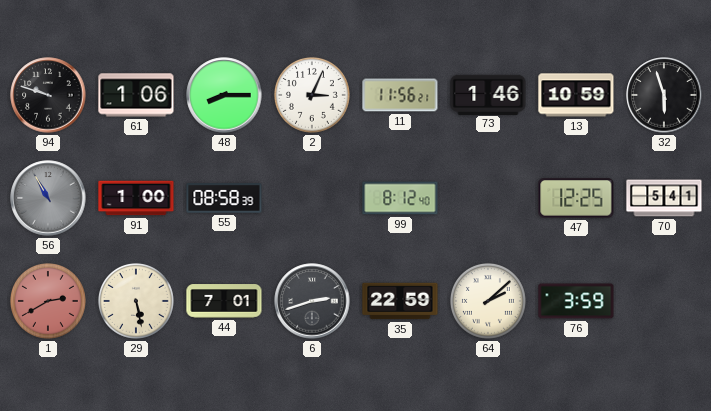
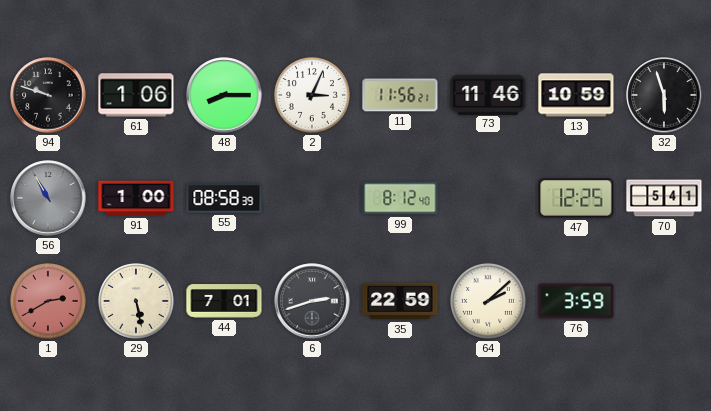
73: 1:46 -> 11:46 (488, 94)
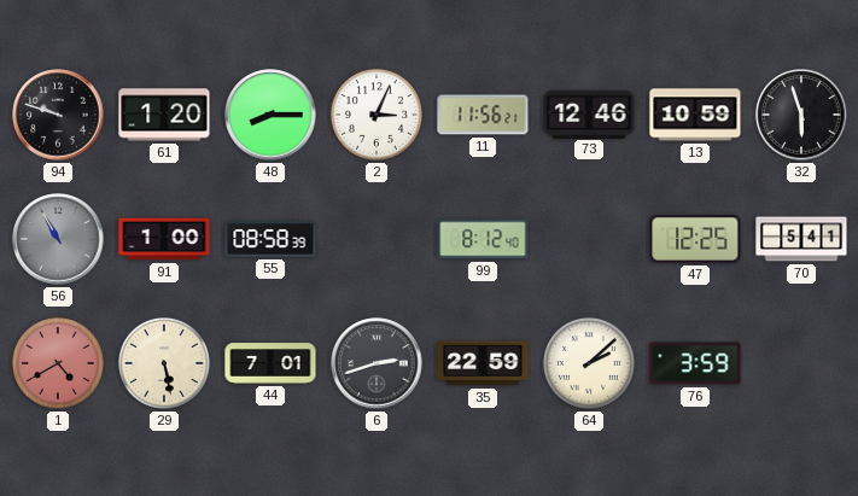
61: 1:06 -> 1:20 (164, 115)
73: 11:46 -> 12:46 (589, 113)
1: 2:40 -> 4:40 (58, 363)
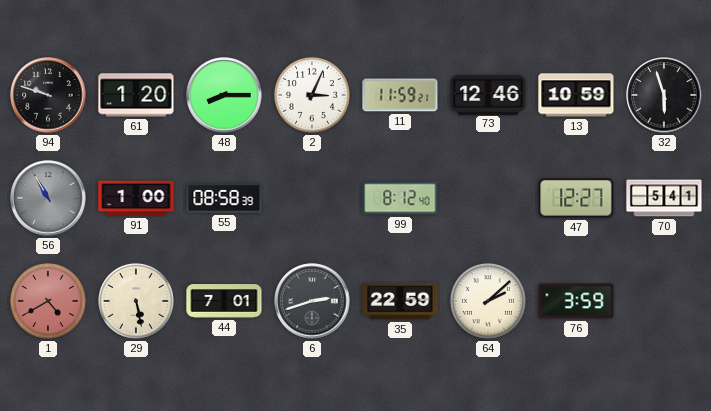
11: 11:56 -> 11:59 (400, 95)
47: 12:25 -> 12:27 (576, 198)
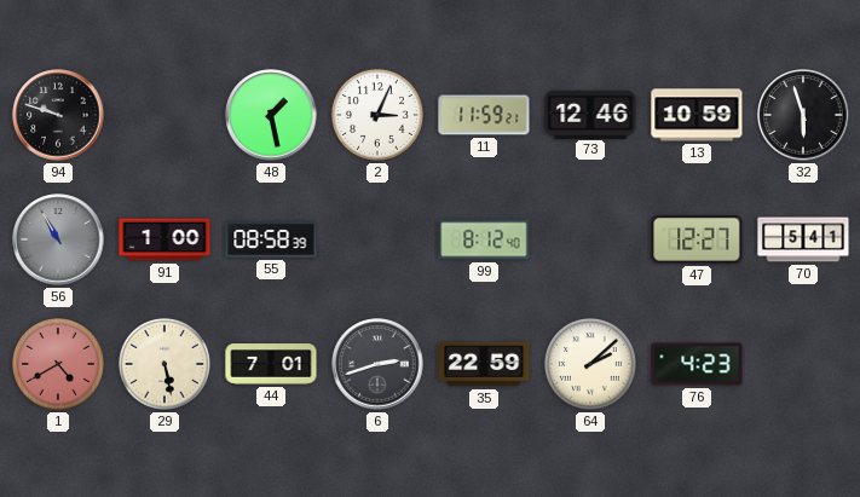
61: 1:20 -> none (136, 95)
48: 8:15 -> 1:28 (271, 115)
76: 3:59 -> 4:23 (697, 364)
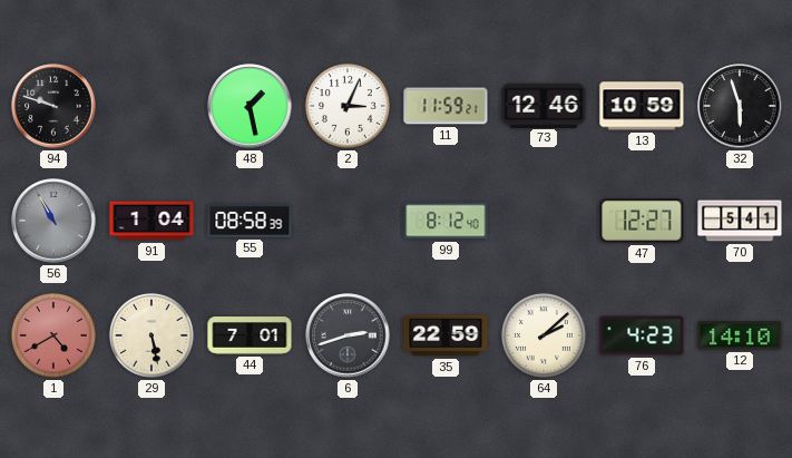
91: 1:00 -> 1:04 (151, 221)
12: none -> 14:10 (740, 335)
